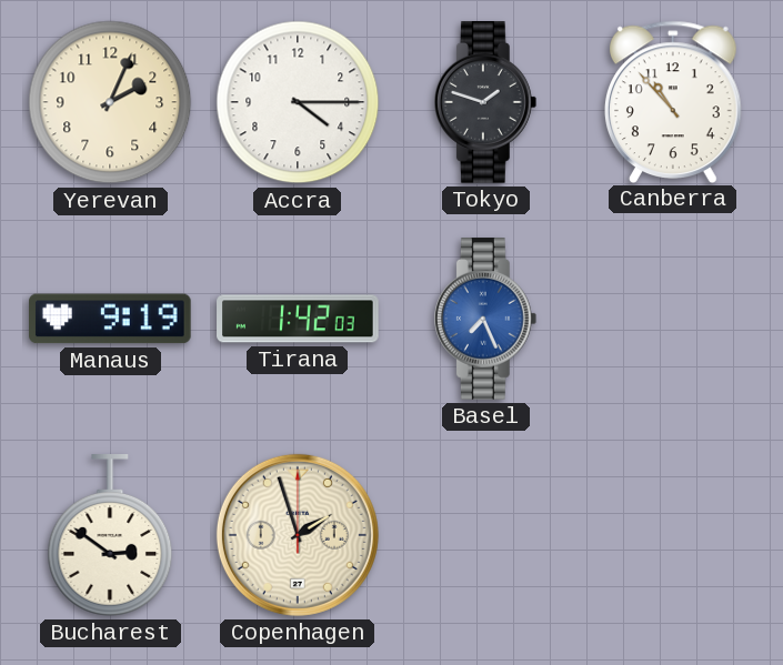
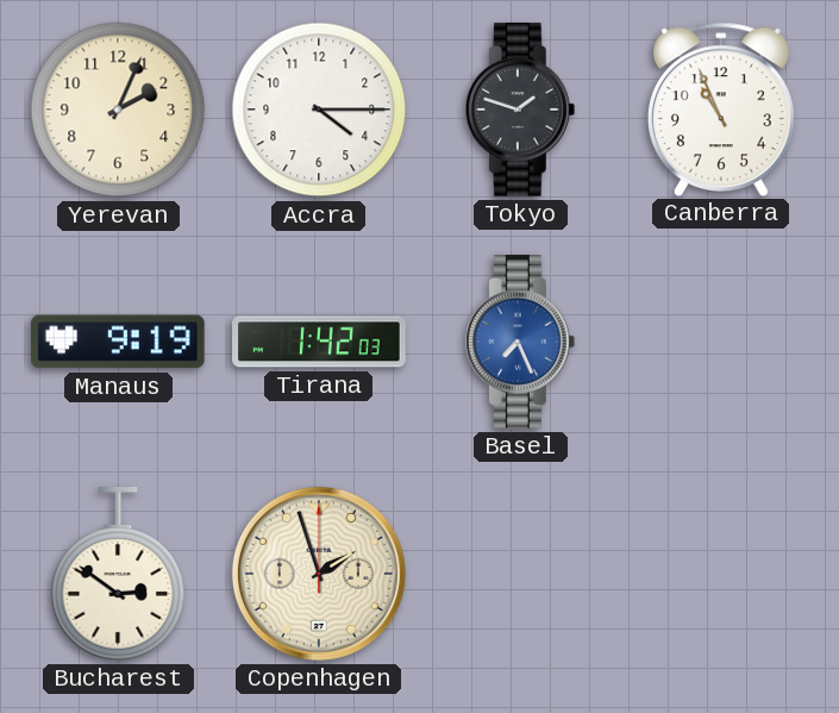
Canberra: 10:53 -> 10:56 (721, 108)
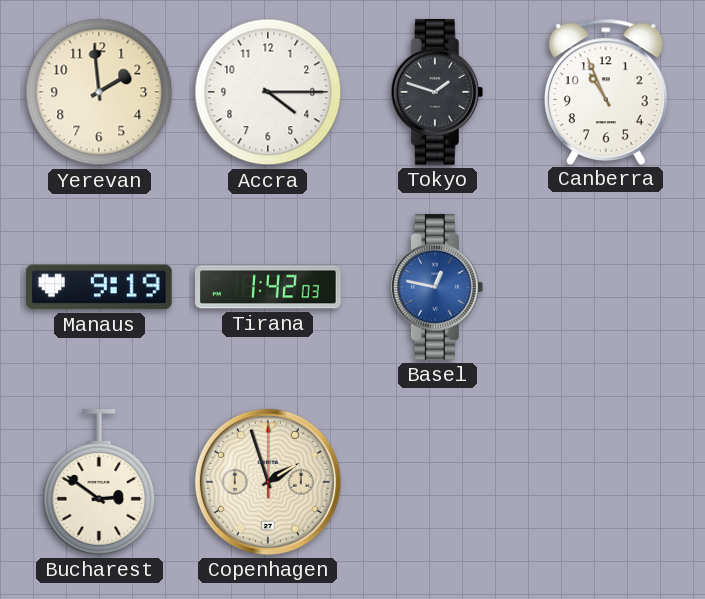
Yerevan: 2:04 -> 1:59 (99, 92)
Basel: 7:26 -> 12:47 (437, 287)
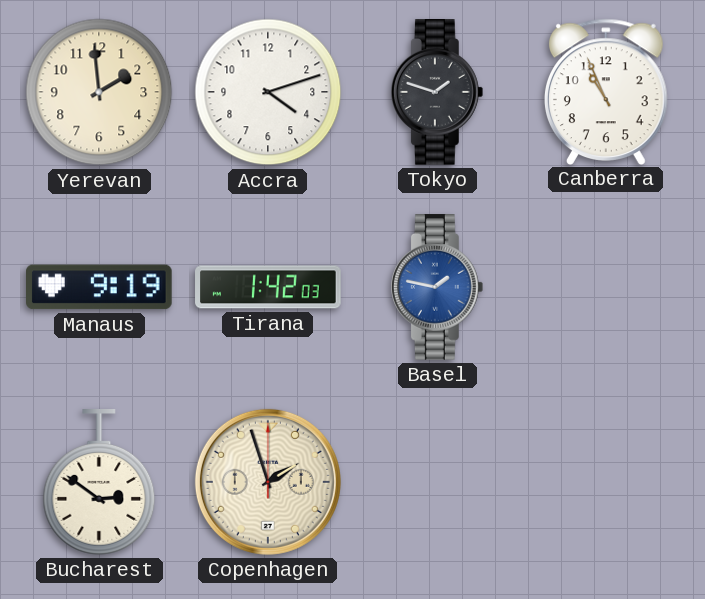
Accra: 4:15 -> 4:12 (268, 92)
Basel: 12:47 -> 1:47 (437, 287)
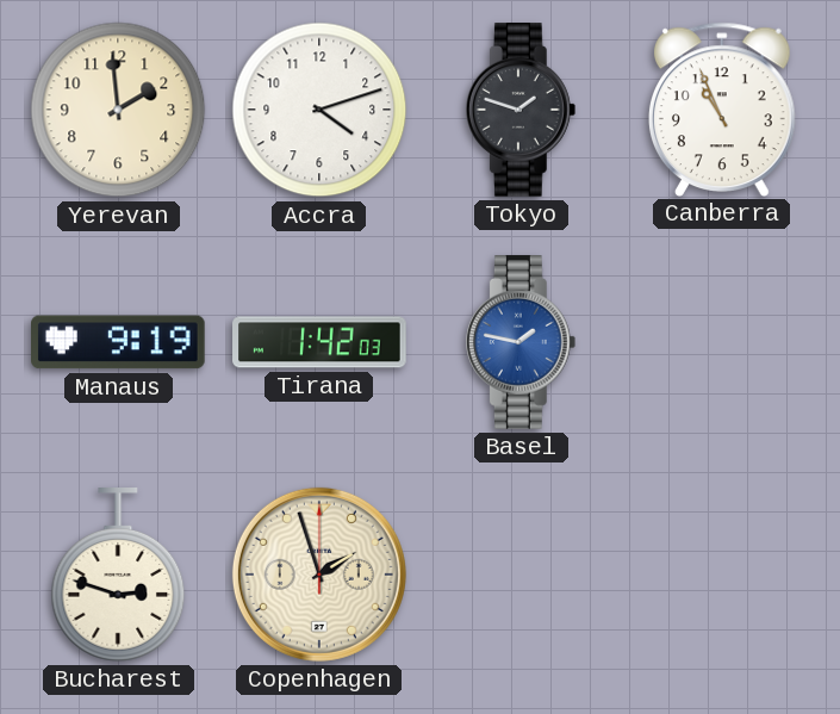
Bucharest: 2:51 -> 2:48 (118, 575)
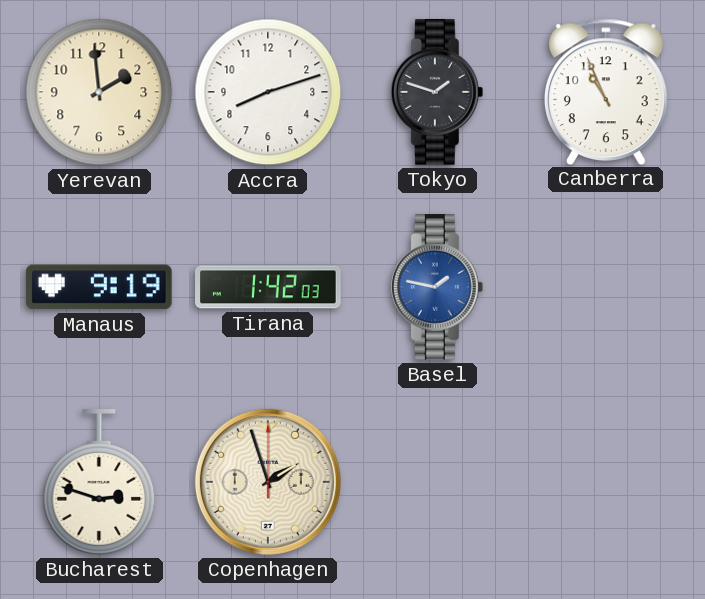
Accra: 4:12 -> 8:12 (268, 92)
